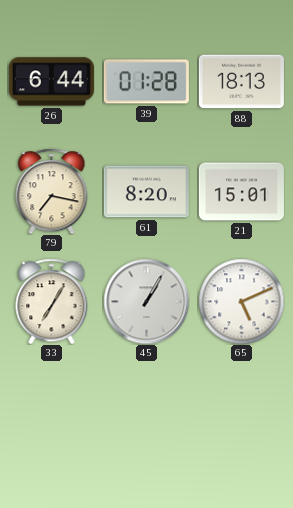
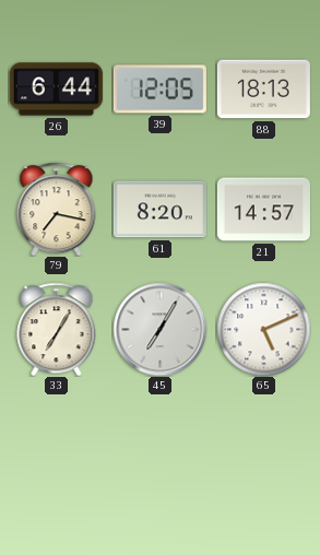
39: 01:28 -> 12:05 (159, 90)
21: 15:01 -> 14:57 (263, 210)
45: 1:05 -> 7:05 (159, 329)
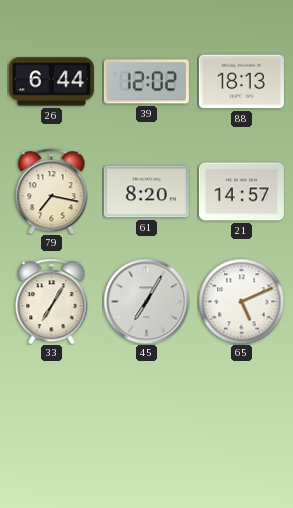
39: 12:05 -> 12:02 (146, 82)
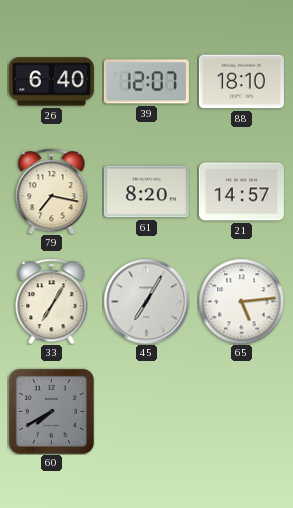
26: 6:44 -> 6:40 (51, 82)
39: 12:02 -> 12:07 (146, 82)
88: 18:13 -> 18:10 (241, 82)
65: 5:11 -> 5:14 (241, 301)
60: none -> 7:40 (51, 411)
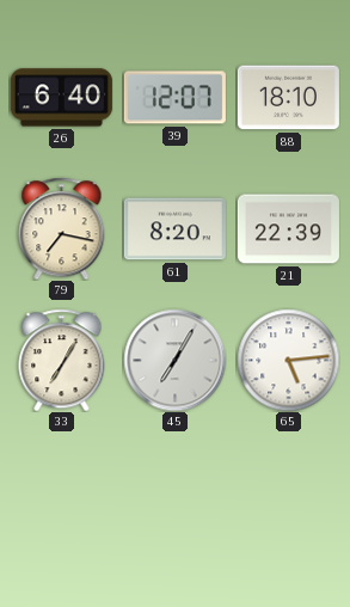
21: 14:57 -> 22:39 (288, 229)
60: 7:40 -> none (51, 411)
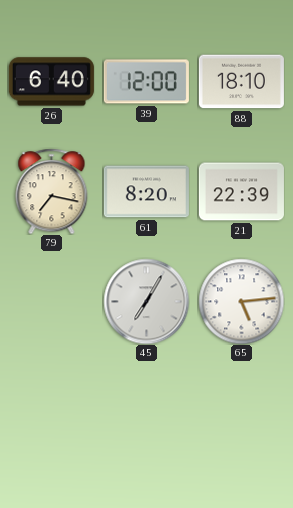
39: 12:07 -> 12:00 (146, 82)
33: 7:05 -> none (62, 360)
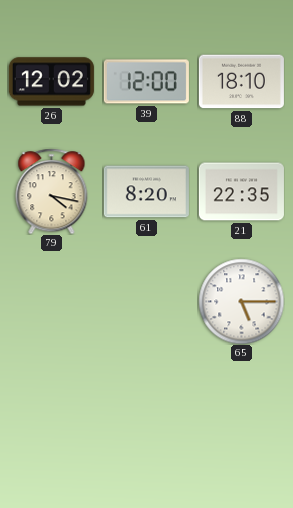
26: 6:40 -> 12:02 (51, 82)
79: 7:17 -> 4:17 (52, 191)
21: 22:39 -> 22:35 (241, 192)
45: 7:05 -> none (146, 301)
65: 5:14 -> 5:15 (241, 301)
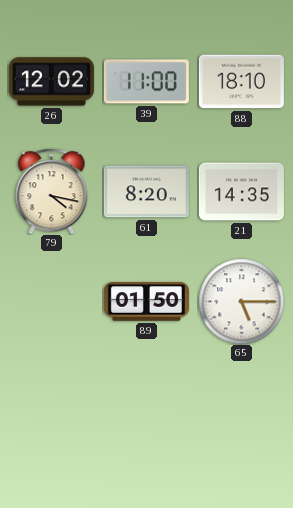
39: 12:00 -> 11:00 (146, 82)
21: 22:35 -> 14:35 (241, 192)
89: none -> 01:50 (146, 302)
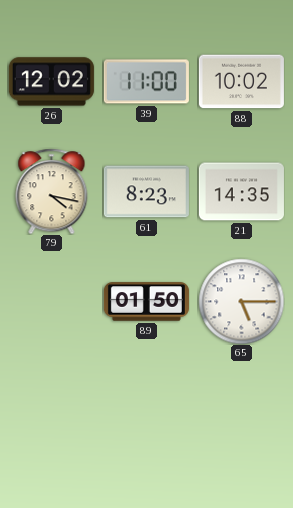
88: 18:10 -> 10:02 (241, 82)
61: 8:20 -> 8:23 (146, 192)
